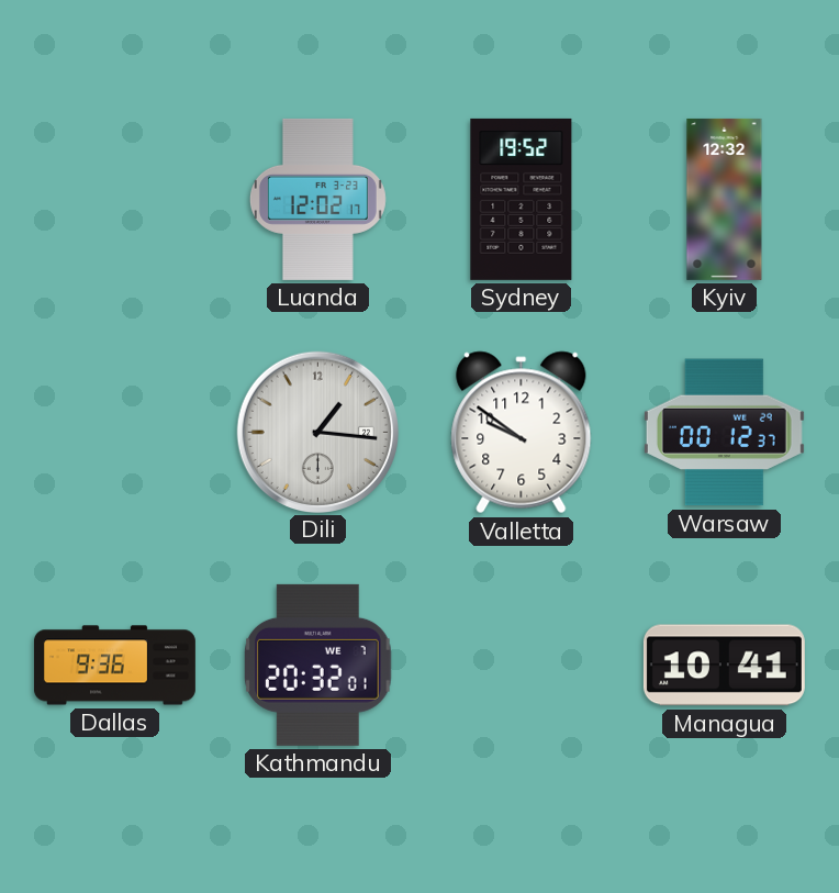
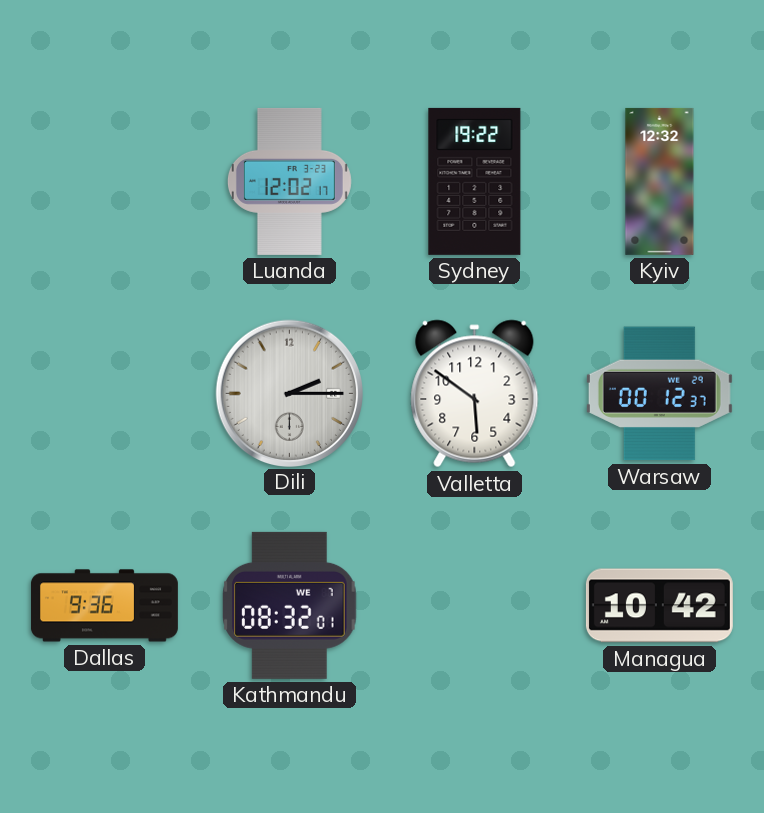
Sydney: 19:52 -> 19:22 (475, 181)
Dili: 1:16 -> 2:15 (289, 393)
Valletta: 9:51 -> 5:51 (475, 394)
Kathmandu: 20:32 -> 08:32 (290, 605)
Managua: 10:41 -> 10:42 (659, 606)
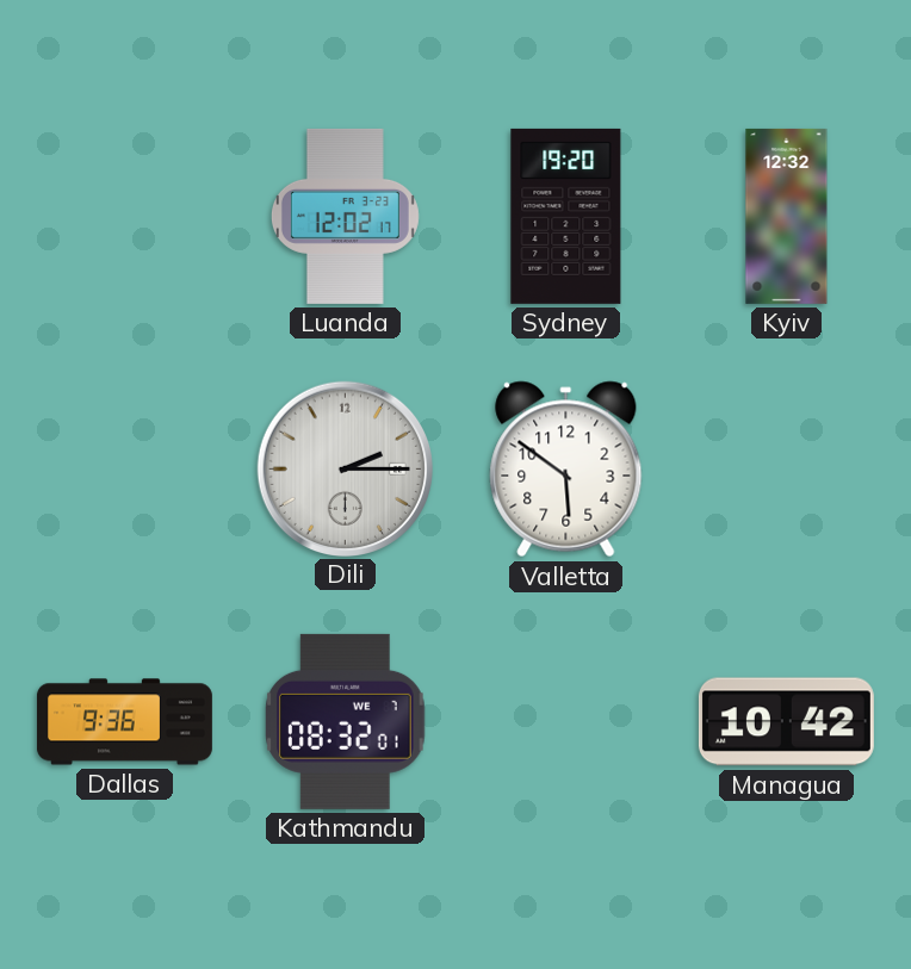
Sydney: 19:22 -> 19:20 (566, 216)
Warsaw: 00:12 -> none (659, 394)
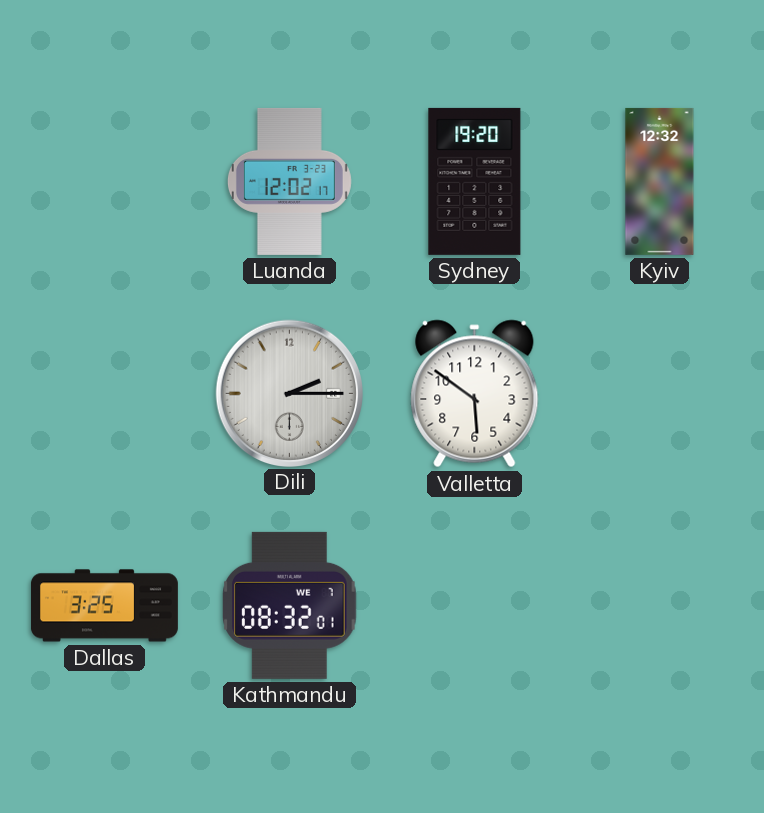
Dallas: 9:36 -> 3:25 (104, 606)
Managua: 10:42 -> none (786, 722)
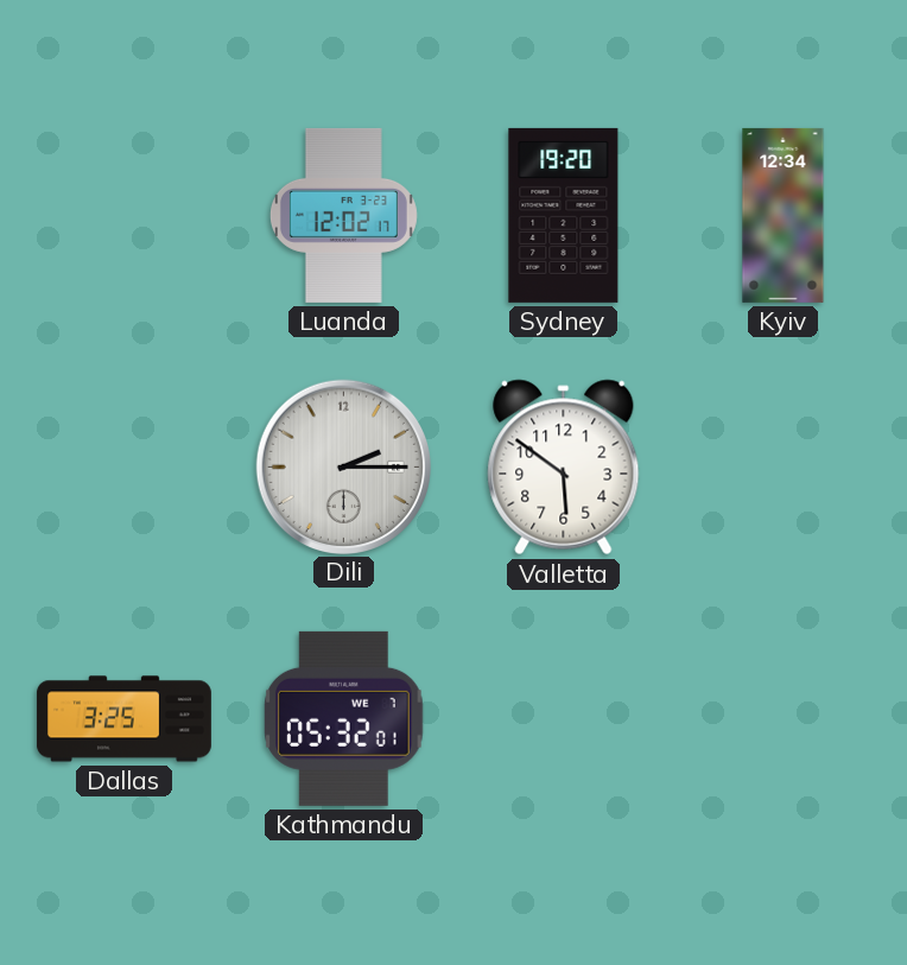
Kyiv: 12:32 -> 12:34 (784, 215)
Kathmandu: 08:32 -> 05:32 (344, 718)
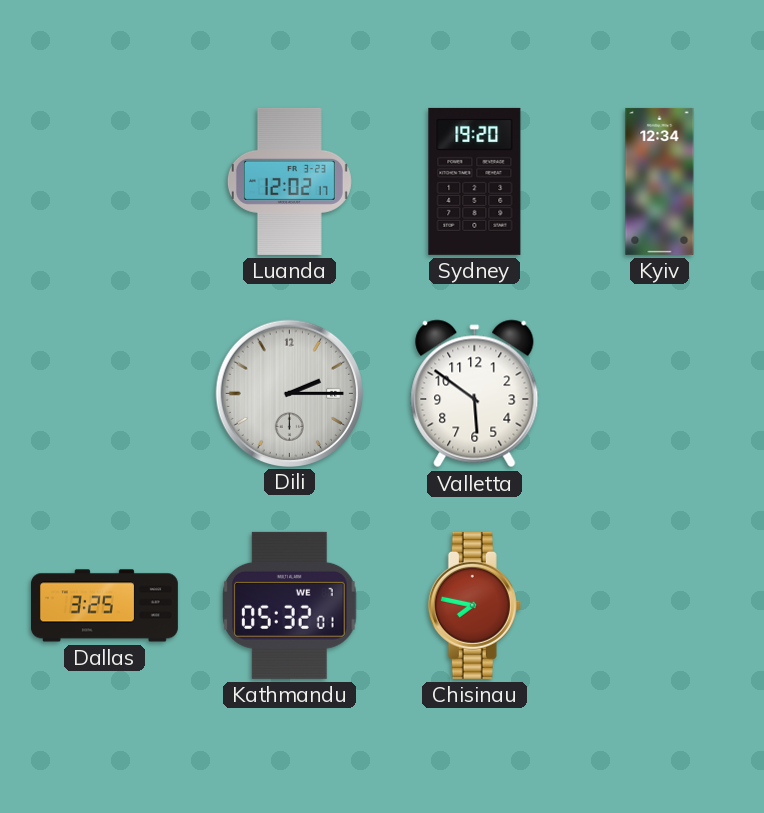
Chisinau: none -> 7:47 (474, 605)
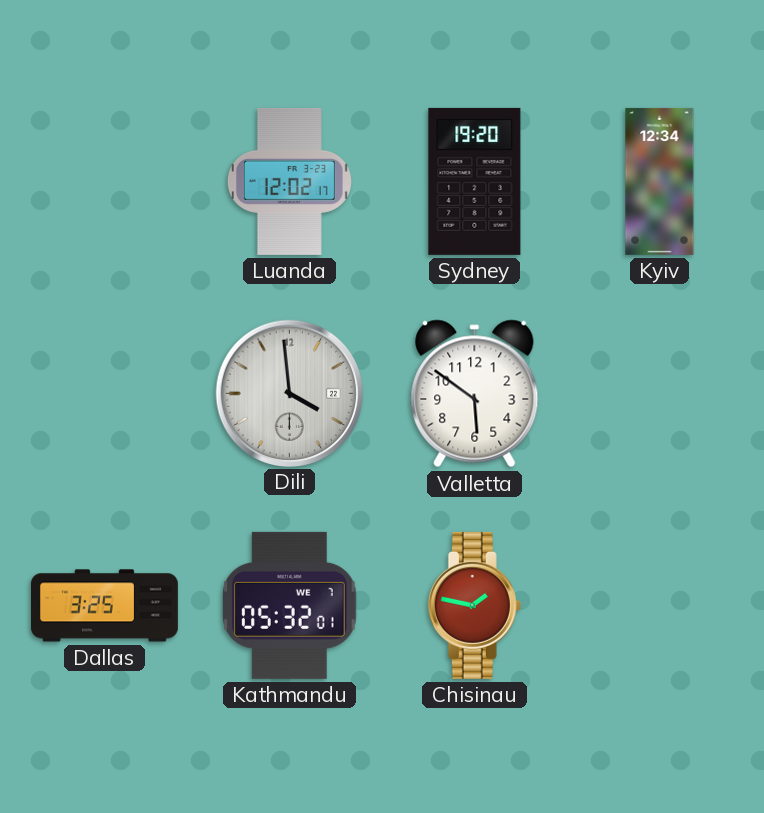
Dili: 2:15 -> 3:59 (289, 393)
Chisinau: 7:47 -> 1:47 (474, 605)
